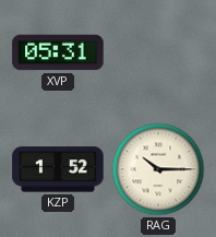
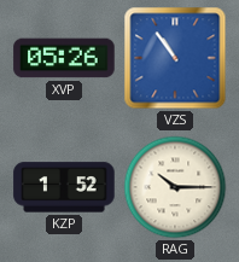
XVP: 05:31 -> 05:26 (64, 58)
VZS: none -> 10:54 (175, 58)
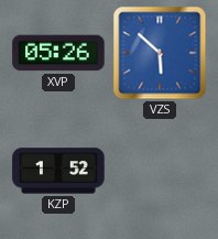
VZS: 10:54 -> 5:52 (160, 53)
RAG: 10:15 -> none (175, 187)
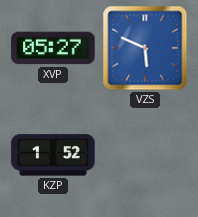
XVP: 05:26 -> 05:27 (53, 48)
VZS: 5:52 -> 5:49 (145, 48)
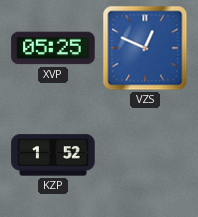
XVP: 05:27 -> 05:25 (53, 48)
VZS: 5:49 -> 12:49 (145, 48)
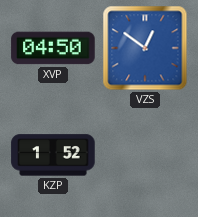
XVP: 05:25 -> 04:50 (53, 48)
VZS: 12:49 -> 12:51 (145, 48)
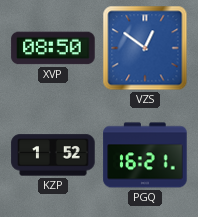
XVP: 04:50 -> 08:50 (53, 48)
PGQ: none -> 16:21 (145, 155)
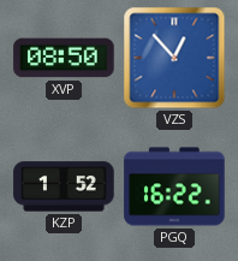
VZS: 12:51 -> 12:53 (174, 58)
PGQ: 16:21 -> 16:22 (174, 186)
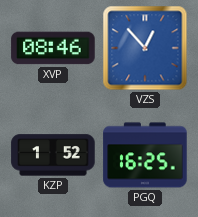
XVP: 08:50 -> 08:46 (53, 48)
PGQ: 16:22 -> 16:25 (145, 155)
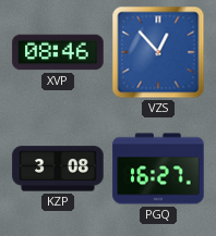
KZP: 1:52 -> 3:08 (58, 169)
PGQ: 16:25 -> 16:27 (158, 169)
